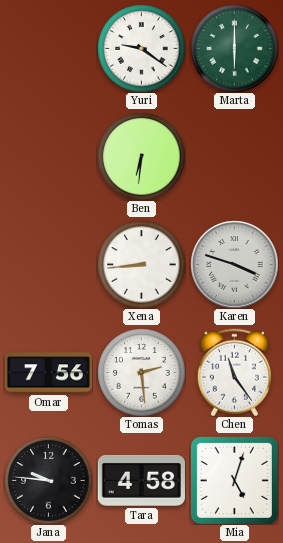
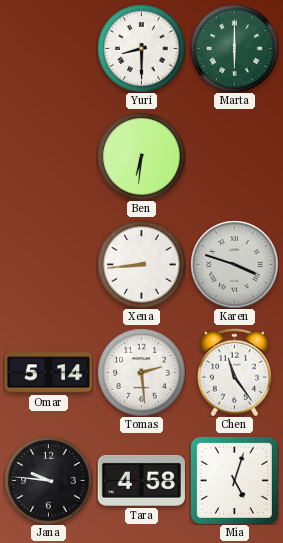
Yuri: 9:21 -> 8:30 (141, 48)
Omar: 7:56 -> 5:14 (48, 373)
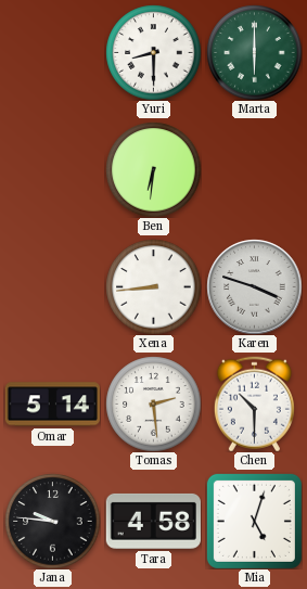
Chen: 11:24 -> 10:30 (254, 404)
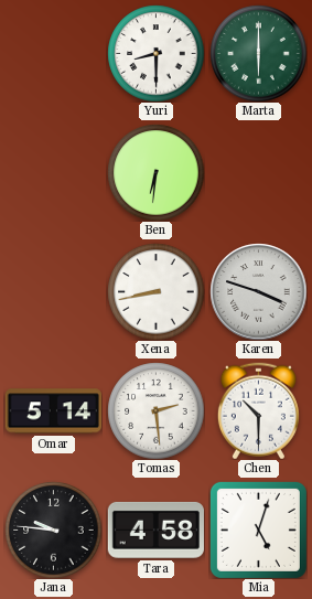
Xena: 8:44 -> 8:43 (155, 291)
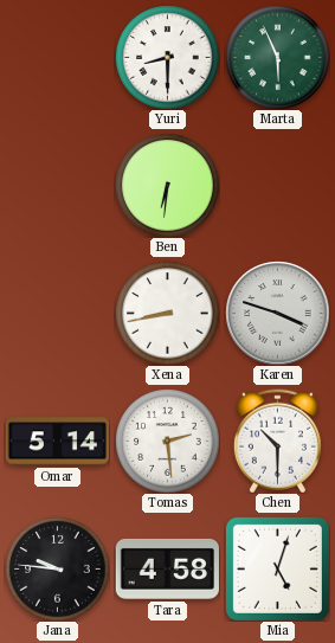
Marta: 6:00 -> 5:56 (277, 57)
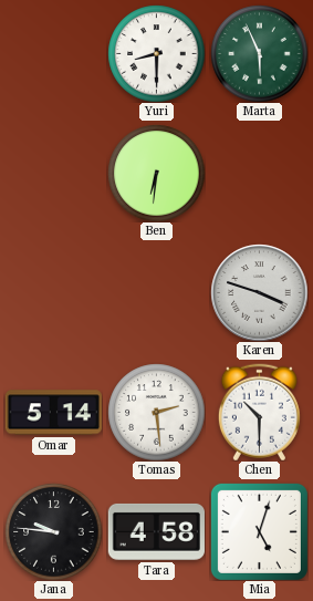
Xena: 8:43 -> none (167, 313)
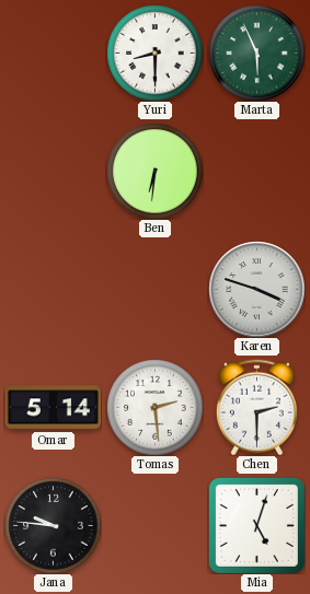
Chen: 10:30 -> 2:30 (256, 407)
Tara: 4:58 -> none (156, 531)
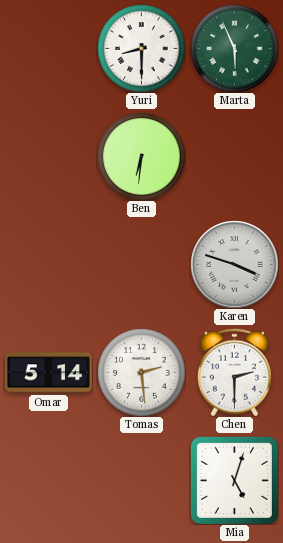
Jana: 9:46 -> none (53, 525)
